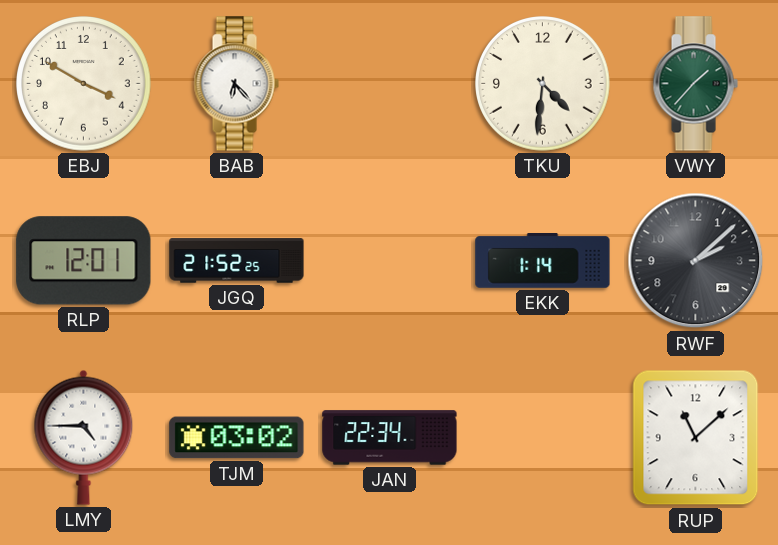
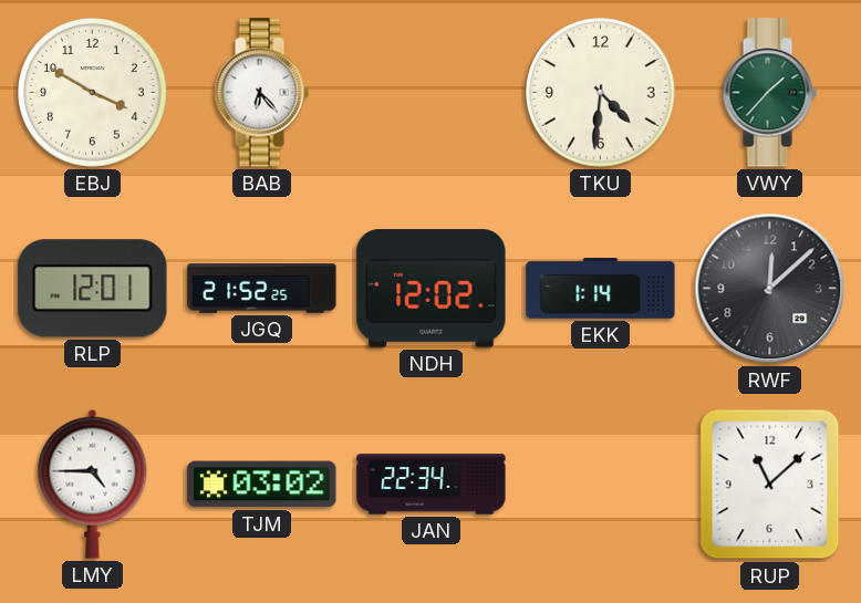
NDH: none -> 12:02 (432, 289)
RWF: 2:08 -> 12:08 (770, 289)
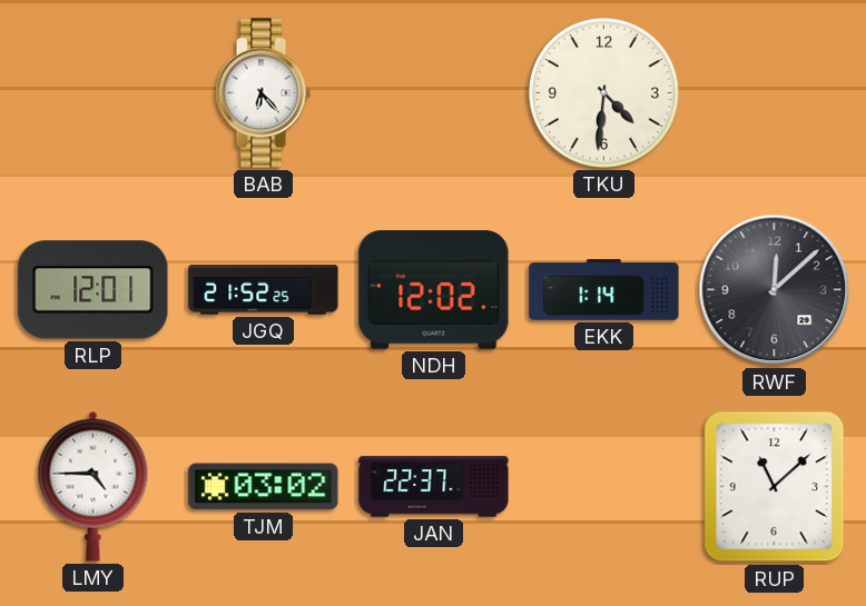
EBJ: 3:50 -> none (93, 93)
VWY: 1:37 -> none (769, 93)
JAN: 22:34 -> 22:37 (434, 487)
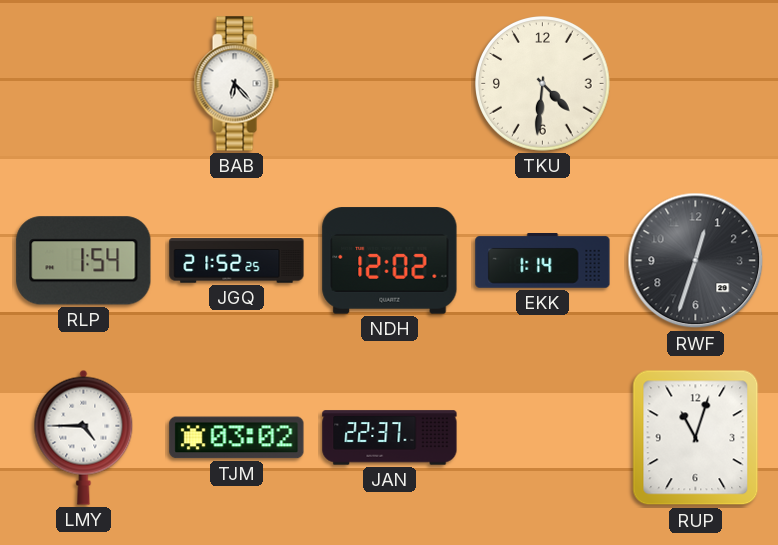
RLP: 12:01 -> 1:54 (84, 261)
RWF: 12:08 -> 12:33 (696, 261)
RUP: 11:08 -> 11:03 (696, 438)
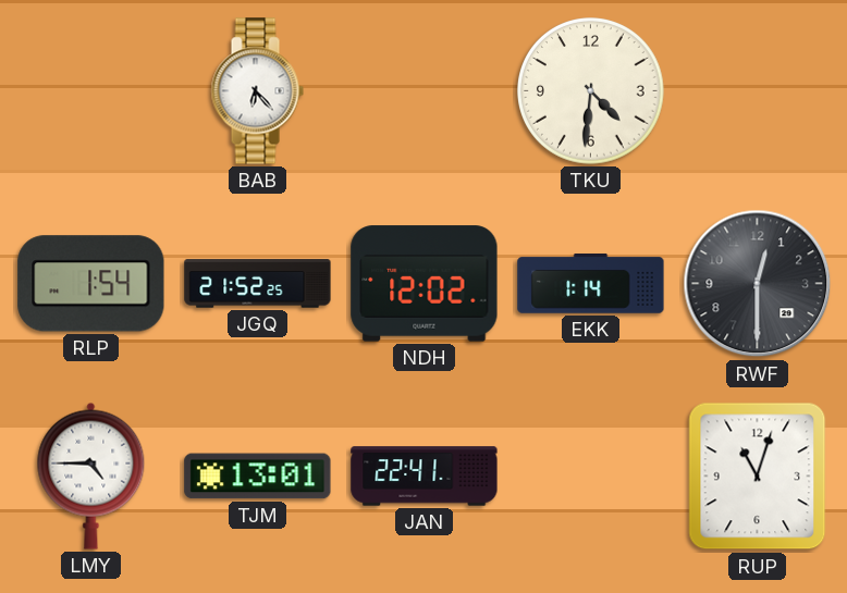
RWF: 12:33 -> 12:30 (758, 284)
TJM: 03:02 -> 13:01 (258, 477)
JAN: 22:37 -> 22:41 (425, 477)
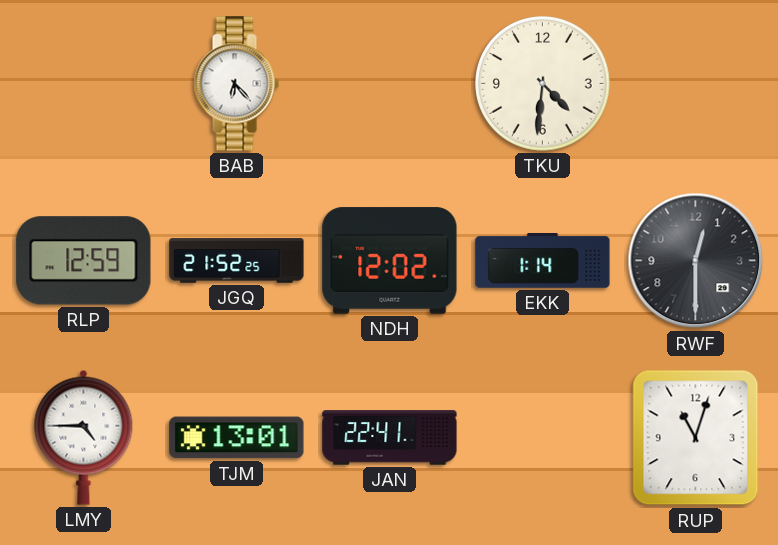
RLP: 1:54 -> 12:59 (84, 261)
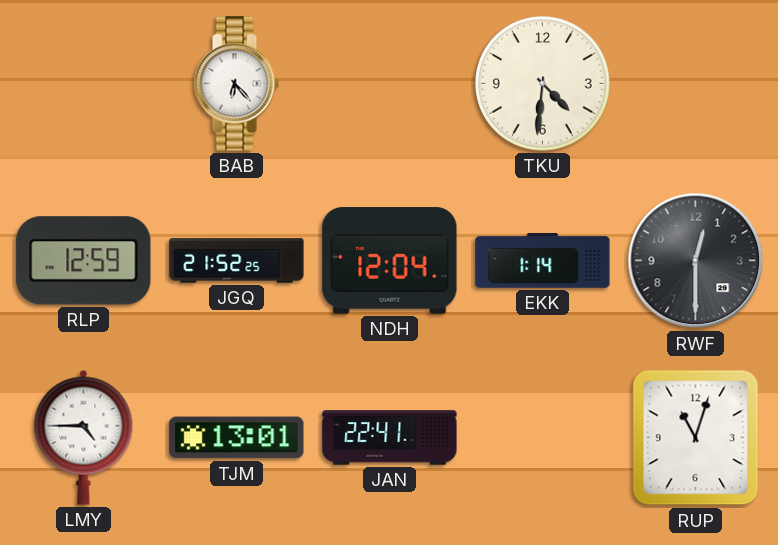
NDH: 12:02 -> 12:04 (390, 261)
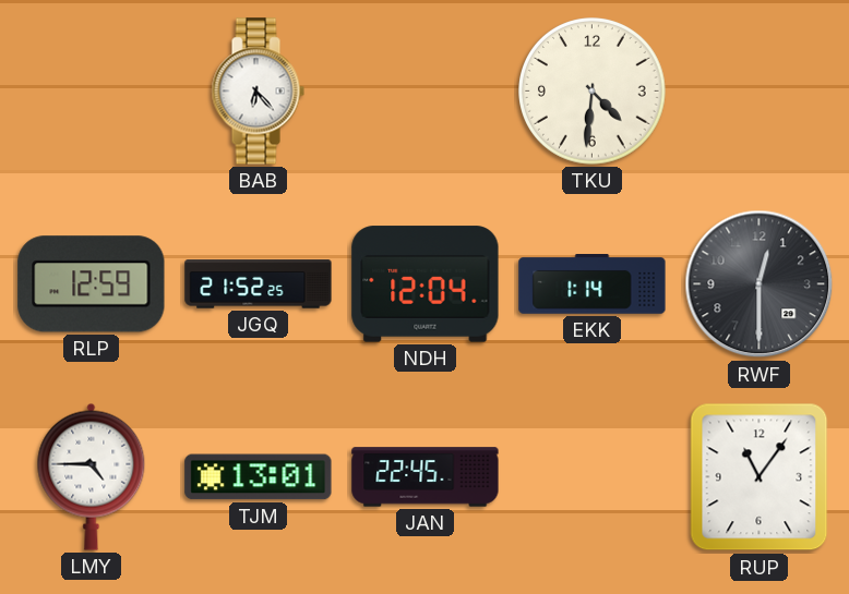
JAN: 22:41 -> 22:45 (426, 477)
RUP: 11:03 -> 11:06 (760, 477)
